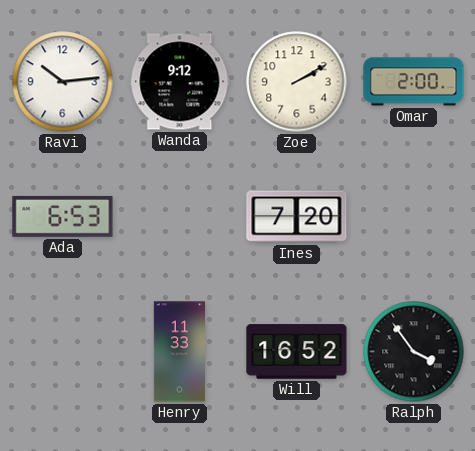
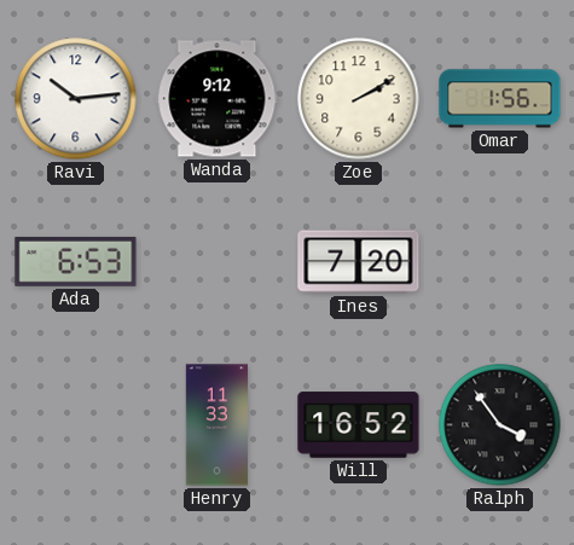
Omar: 2:00 -> 1:56 (500, 99)
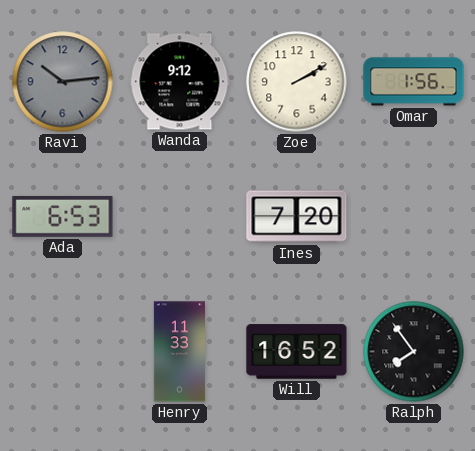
Ravi dial: white -> grey (63, 82)
Ralph: 3:54 -> 7:54 (414, 352)
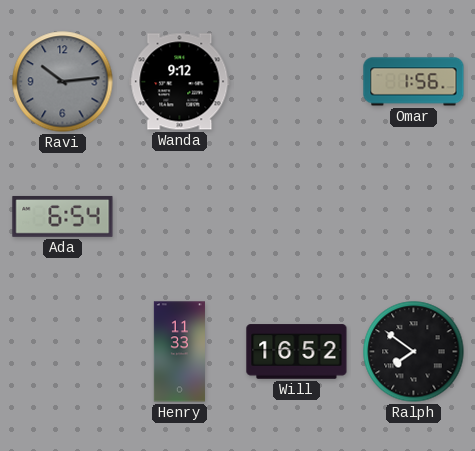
Zoe: 2:10 -> none (297, 82)
Ada: 6:53 -> 6:54 (63, 217)
Ines: 7:20 -> none (297, 217)
Ralph: 7:54 -> 7:51 (414, 352)
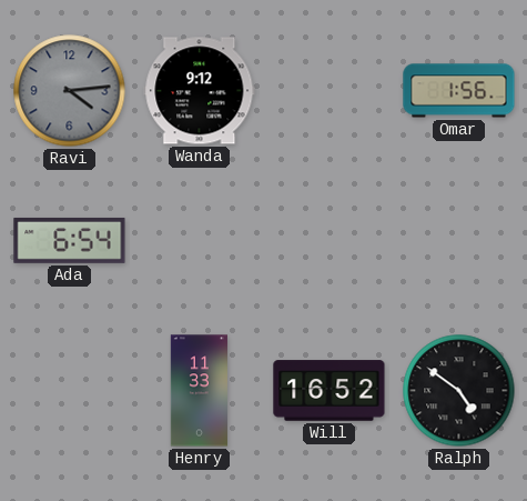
Ravi: 10:14 -> 4:14 (70, 91)
Ralph: 7:51 -> 4:51 (459, 391)
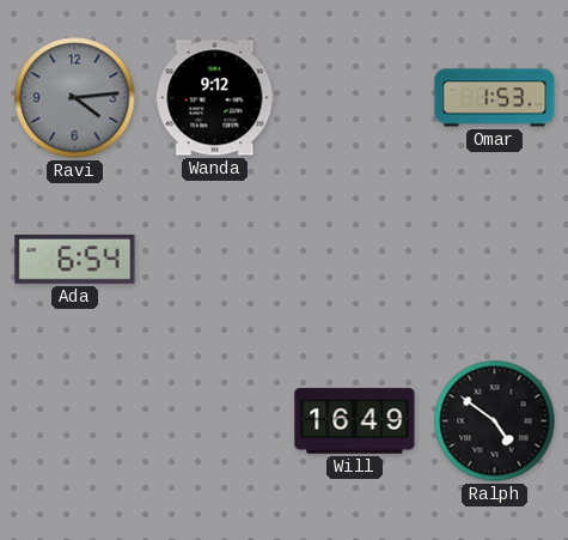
Omar: 1:56 -> 1:53 (495, 98)
Henry: 11:33 -> none (199, 391)
Will: 16:52 -> 16:49 (355, 421)
